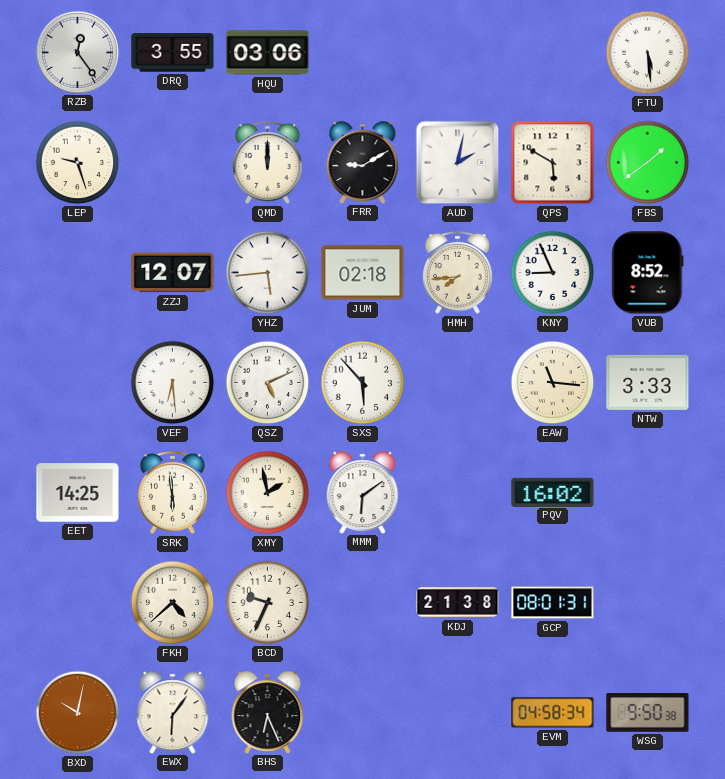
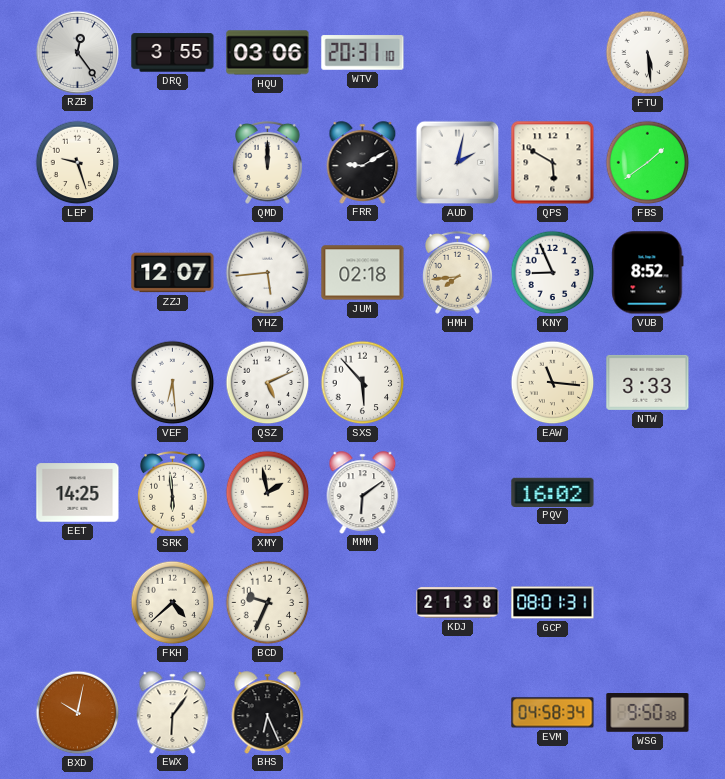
WTV: none -> 20:31 (363, 53)
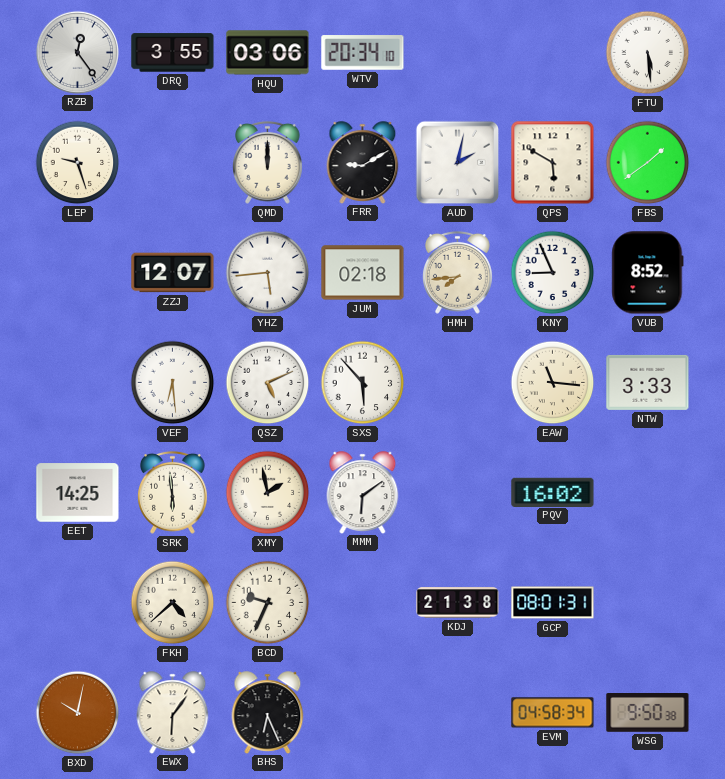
WTV: 20:31 -> 20:34 (363, 53)
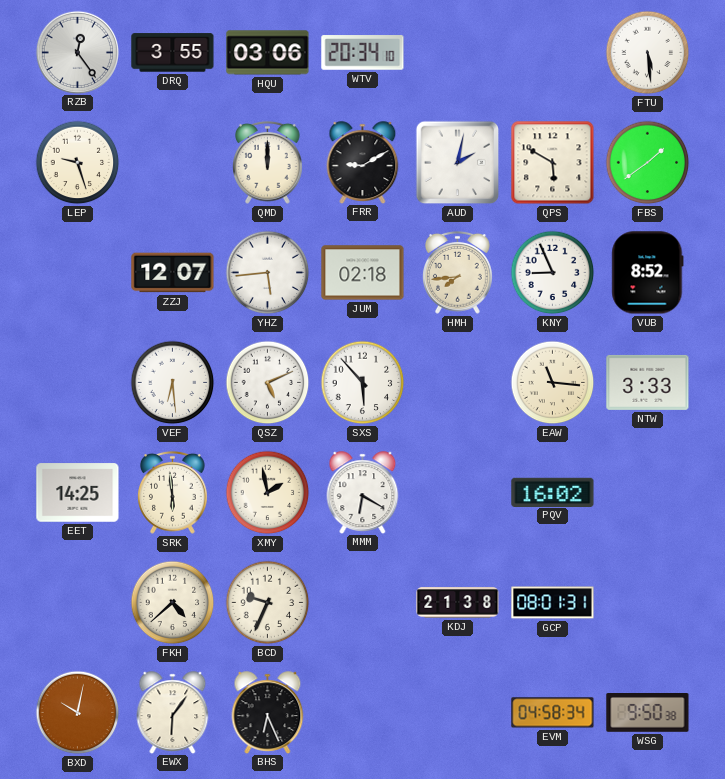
MMM: 6:09 -> 6:20 (363, 492)
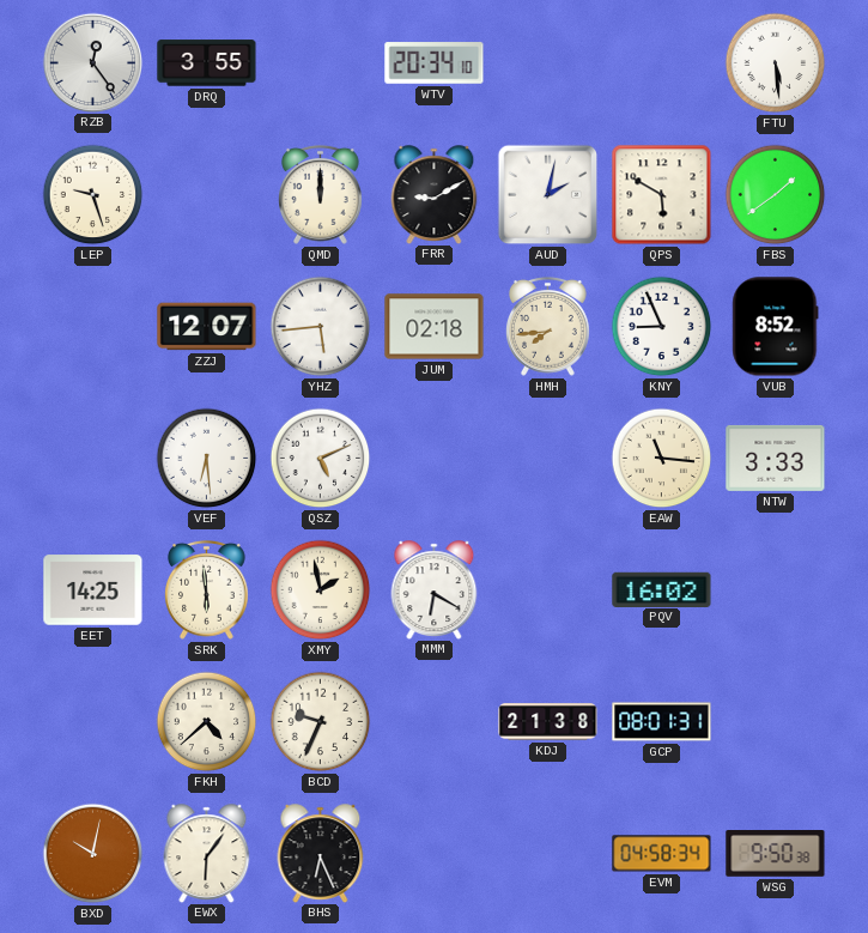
HQU: 03:06 -> none (268, 53)
SXS: 5:53 -> none (363, 383)
